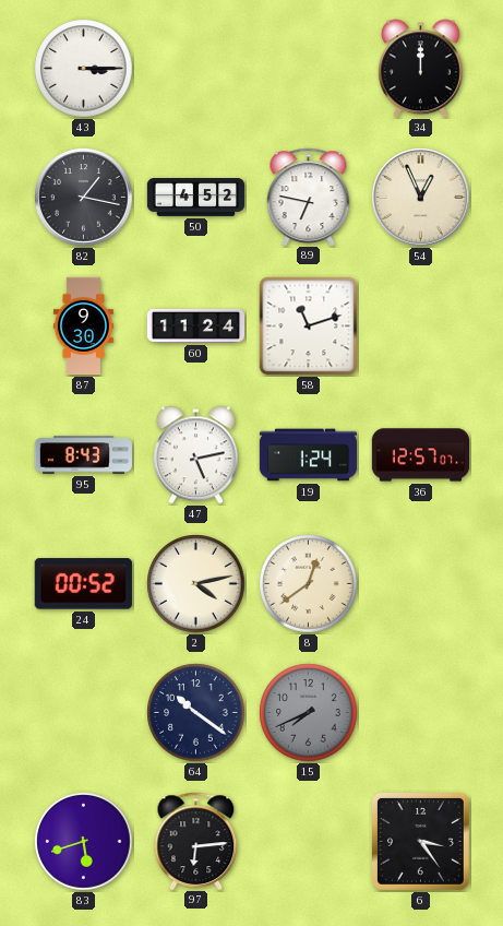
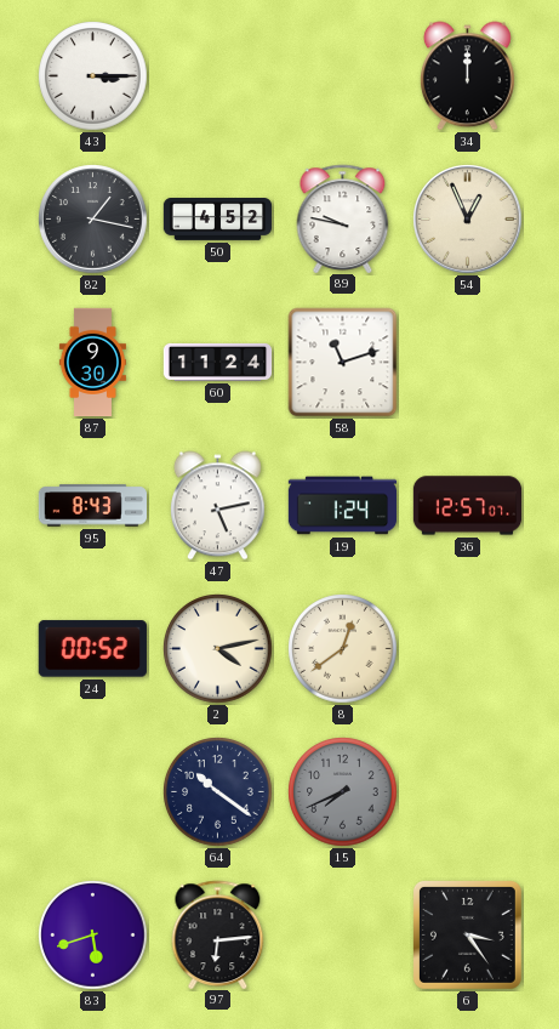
89: 6:47 -> 9:47 (343, 218)
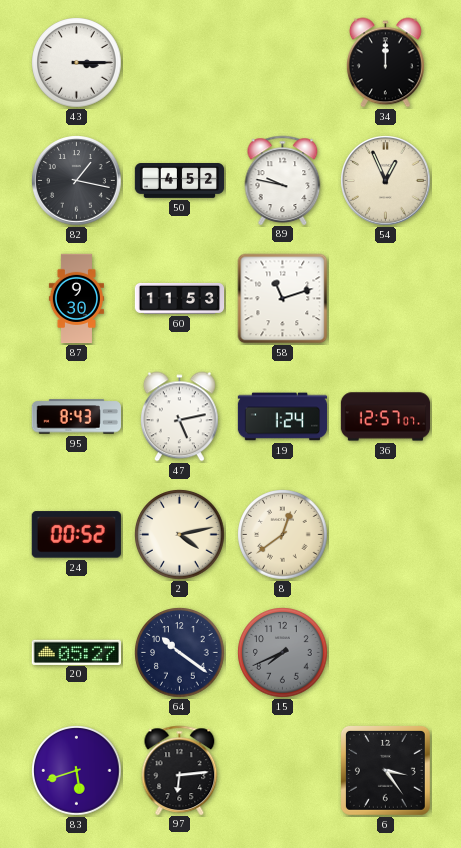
60: 11:24 -> 11:53 (180, 298)
20: none -> 05:27 (76, 652)
